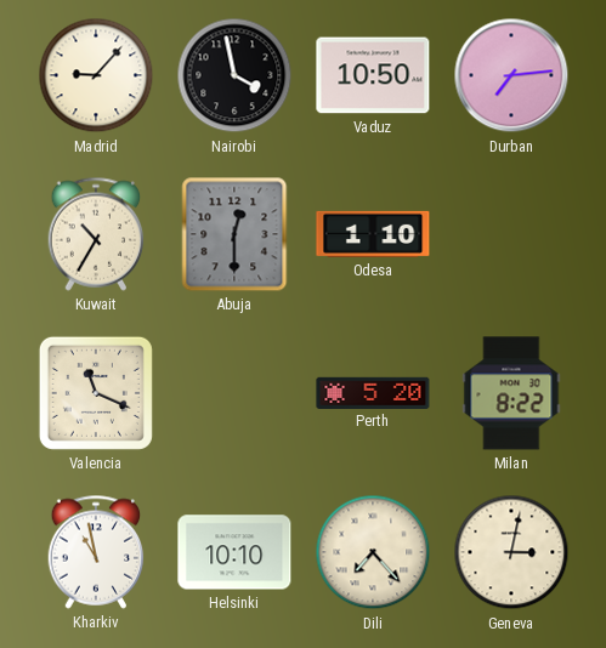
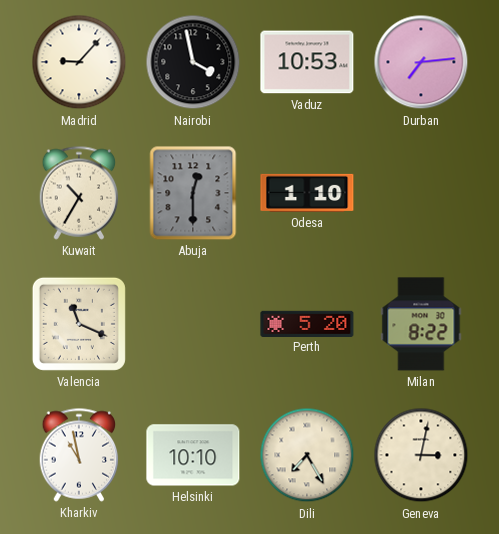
Vaduz: 10:50 -> 10:53 (307, 62)
Dili: 7:23 -> 7:25 (307, 455)
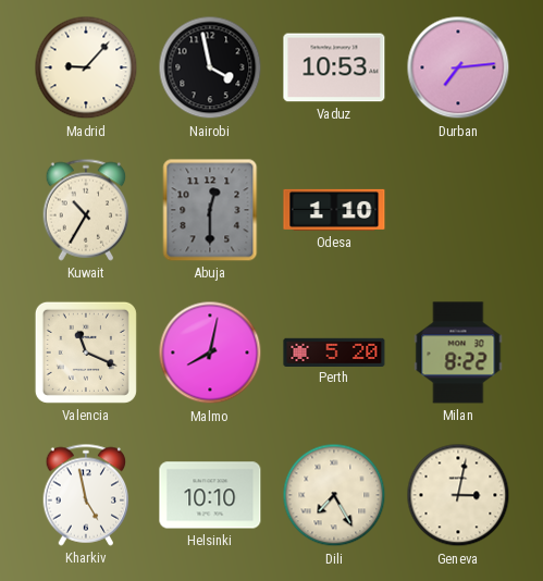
Malmo: none -> 8:02 (210, 353)
Kharkiv: 10:58 -> 4:58 (86, 495)
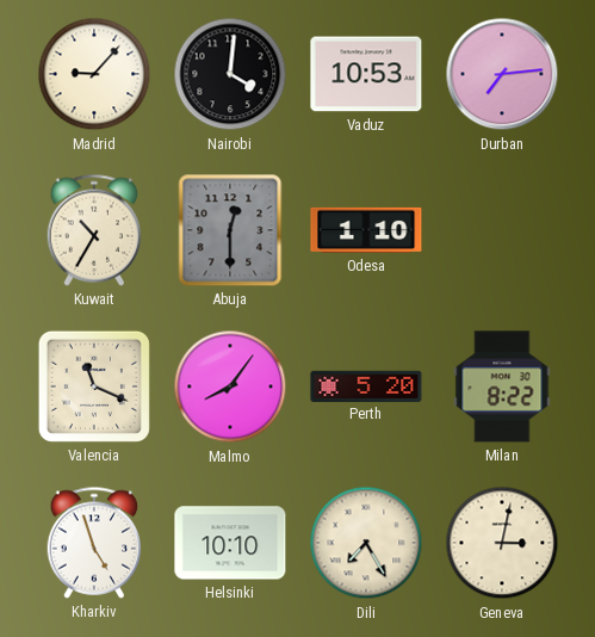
Nairobi: 3:58 -> 4:01 (230, 74)
Malmo: 8:02 -> 8:06 (230, 386)
Kharkiv: 4:58 -> 4:57 (94, 543)
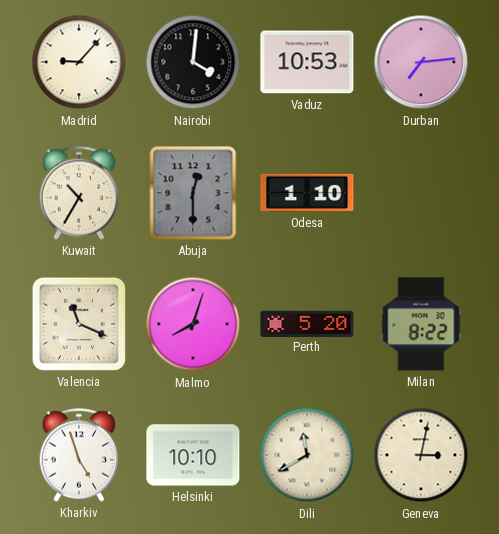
Malmo: 8:06 -> 8:03 (193, 324)
Dili: 7:25 -> 11:40 (307, 455)
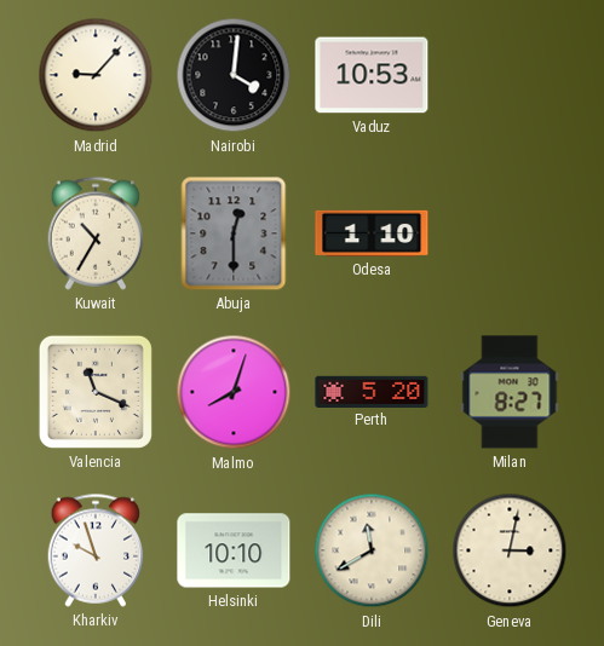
Durban: 7:14 -> none (421, 62)
Milan: 8:22 -> 8:27 (510, 392)
Kharkiv: 4:57 -> 9:57 (96, 550)
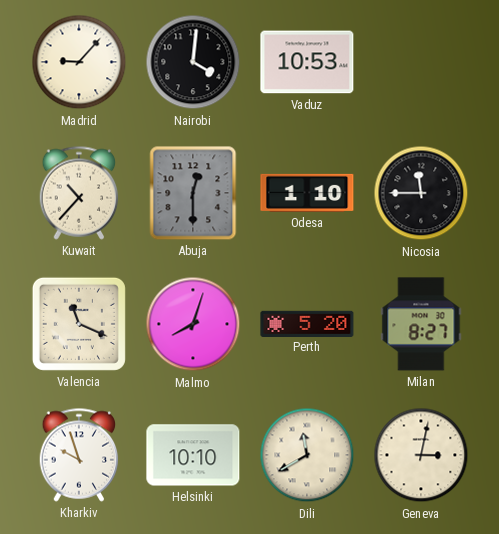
Kuwait: 10:35 -> 10:37 (79, 193)
Nicosia: none -> 11:45 (421, 193)
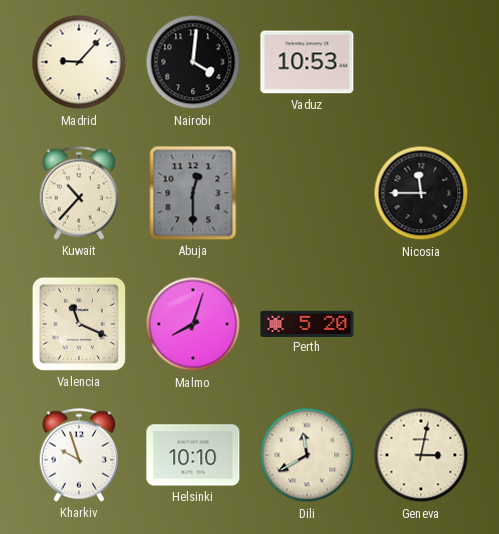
Odesa: 1:10 -> none (307, 193)
Milan: 8:27 -> none (421, 324)
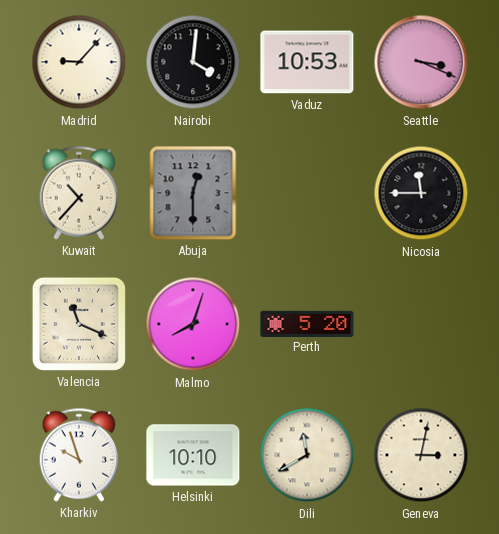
Seattle: none -> 3:19 (421, 62)
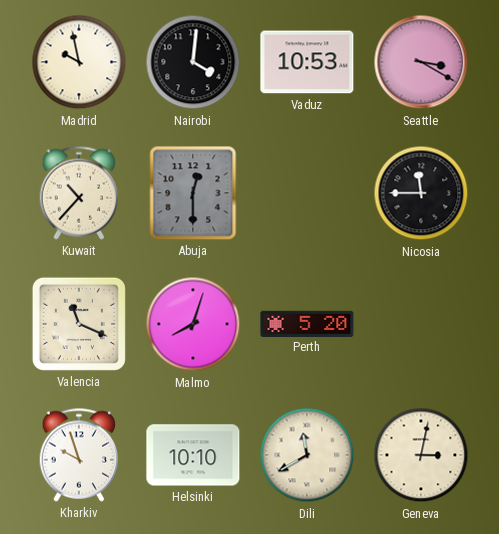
Madrid: 9:07 -> 9:58 (79, 62)
Seattle: 3:19 -> 3:20 (421, 62)
